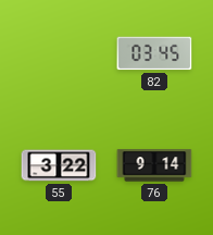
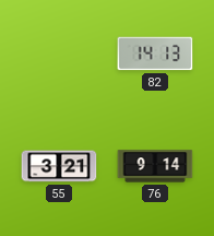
82: 03:45 -> 14:13 (155, 54)
55: 3:22 -> 3:21 (59, 166)
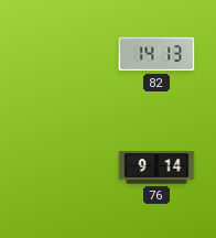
55: 3:21 -> none (59, 166)
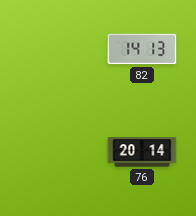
76: 9:14 -> 20:14 (142, 152)
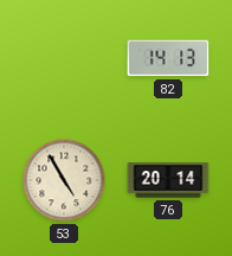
53: none -> 4:55 (64, 180)
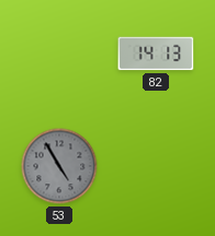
53 dial: cream -> grey (59, 166)
76: 20:14 -> none (168, 180)
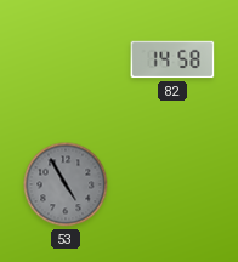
82: 14:13 -> 14:58 (172, 59)
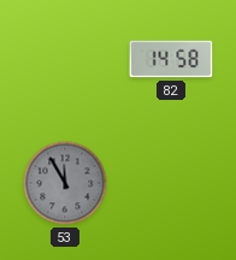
53: 4:55 -> 11:55 (65, 183)
